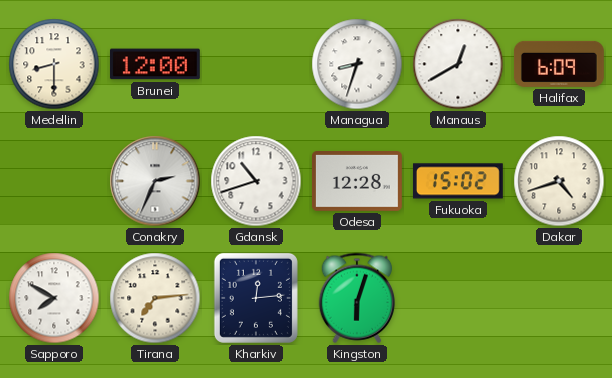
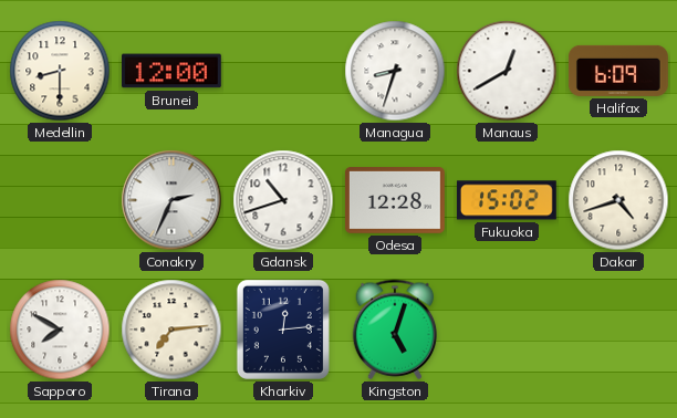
Kingston: 6:03 -> 5:03 (395, 330)
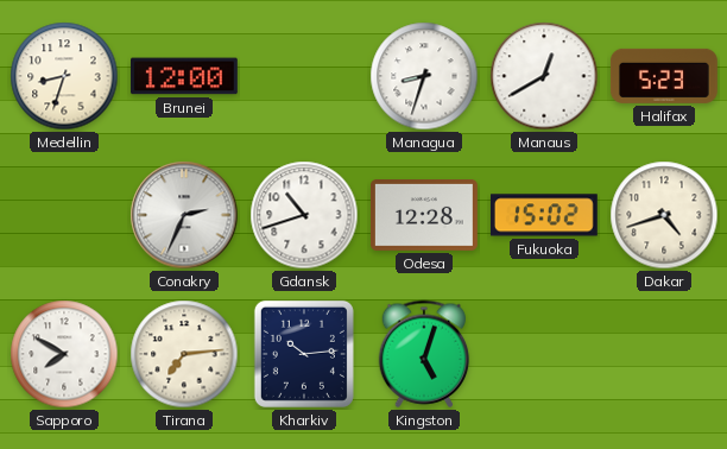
Medellin: 8:30 -> 8:33 (64, 76)
Halifax: 6:09 -> 5:23 (664, 76)
Kharkiv: 12:14 -> 10:14 (304, 354)
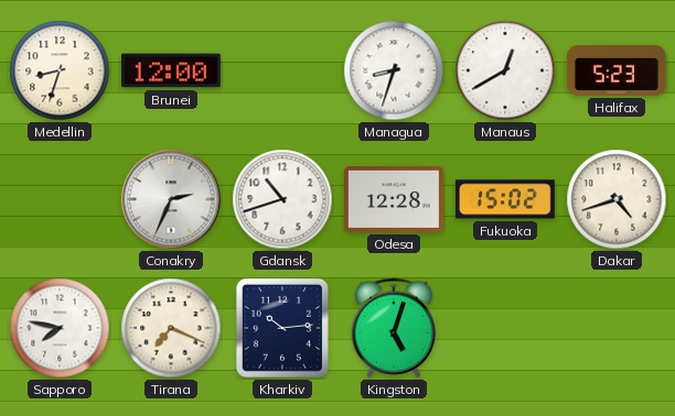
Sapporo: 7:50 -> 7:47 (60, 328)
Tirana: 7:14 -> 7:19 (171, 328)
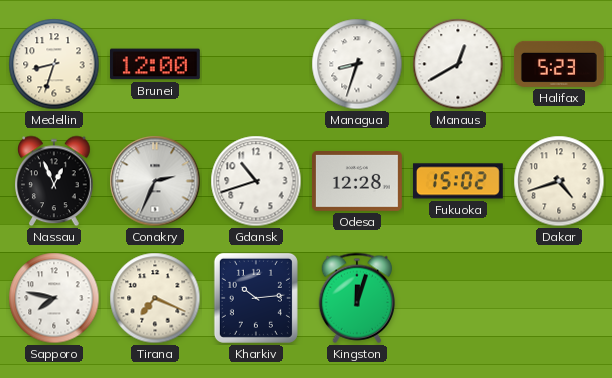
Nassau: none -> 12:56 (55, 181)
Kingston: 5:03 -> 12:03 (357, 298)
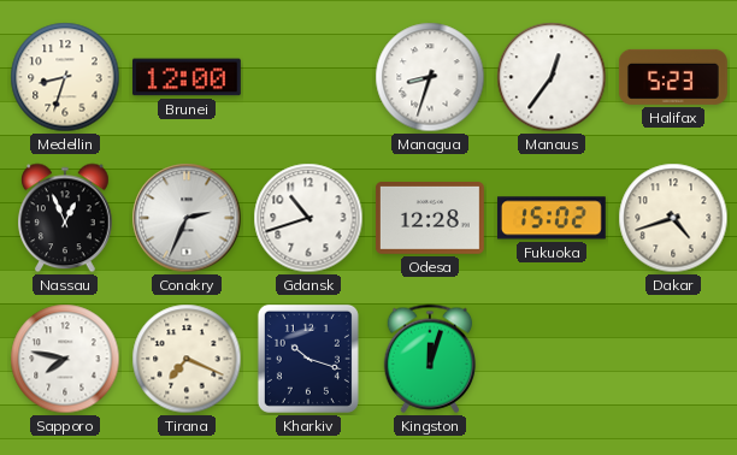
Manaus: 12:40 -> 12:36 (552, 77)
Kharkiv: 10:14 -> 10:18 (308, 359)
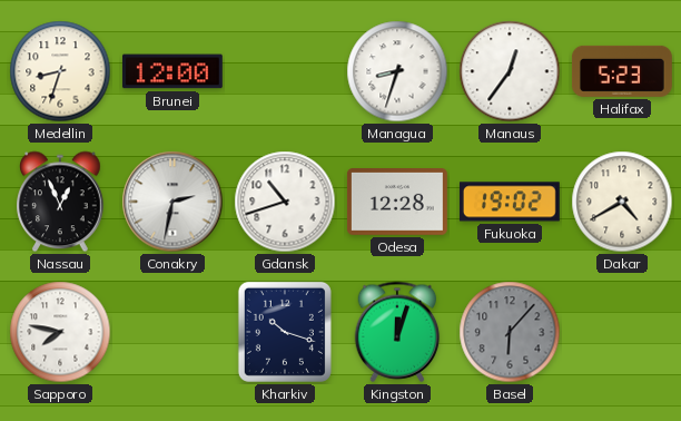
Conakry: 2:34 -> 2:32 (172, 202)
Fukuoka: 15:02 -> 19:02 (510, 202)
Dakar: 4:42 -> 4:40 (622, 202)
Tirana: 7:19 -> none (187, 359)
Basel: none -> 6:07 (510, 332)
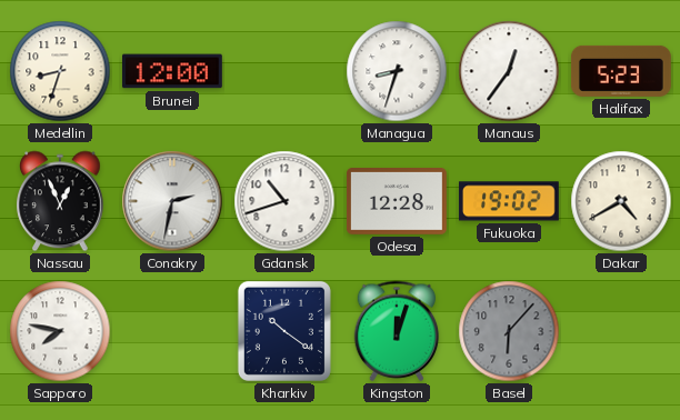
Kharkiv: 10:18 -> 10:21 (284, 331)
